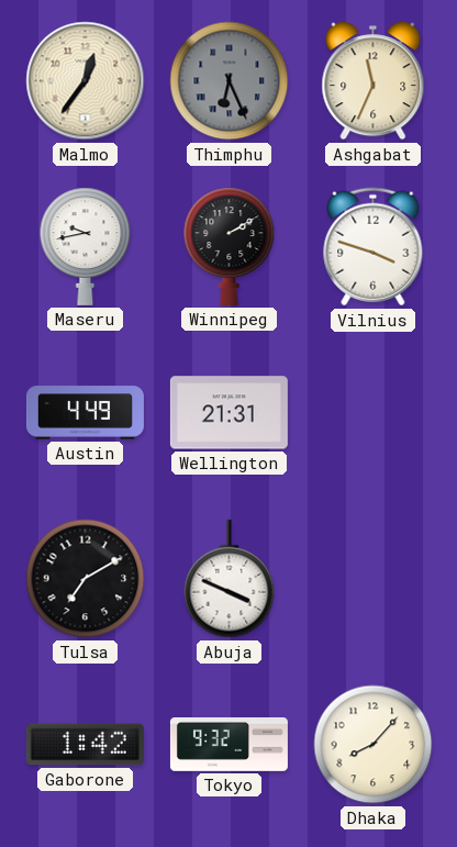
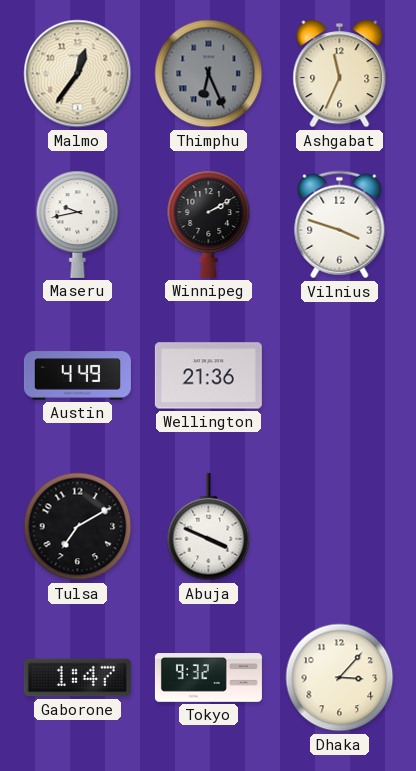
Wellington: 21:31 -> 21:36 (208, 376)
Gaborone: 1:42 -> 1:47 (77, 678)
Dhaka: 8:07 -> 3:07 (340, 678)
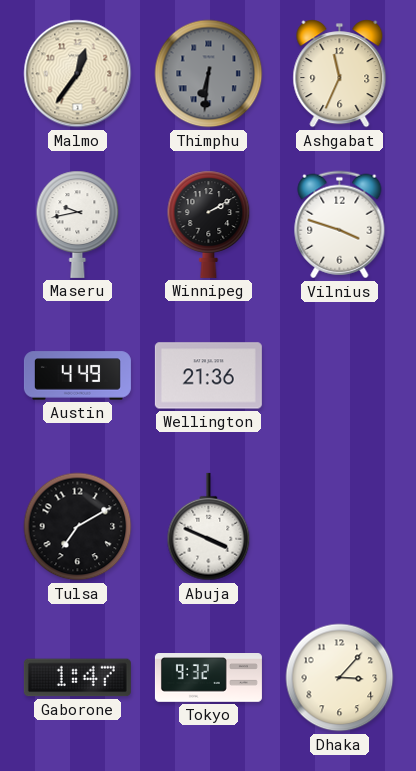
Thimphu: 6:26 -> 6:31 (209, 74)
